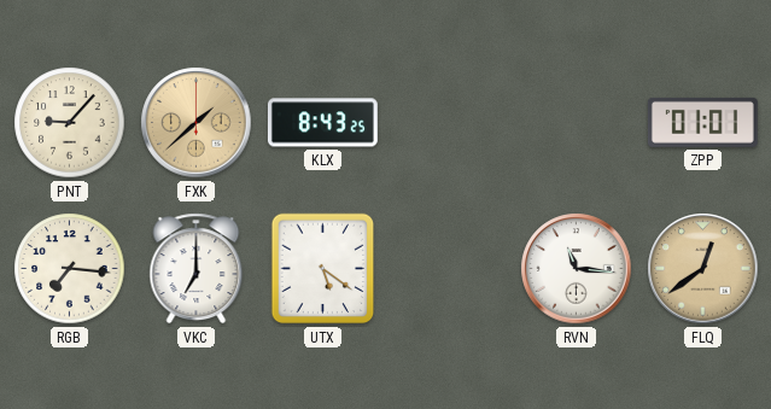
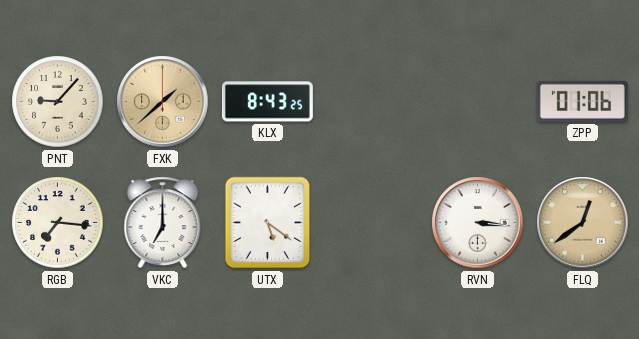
ZPP: 01:01 -> 01:06 (582, 101)
RVN: 11:16 -> 3:16 (478, 223)
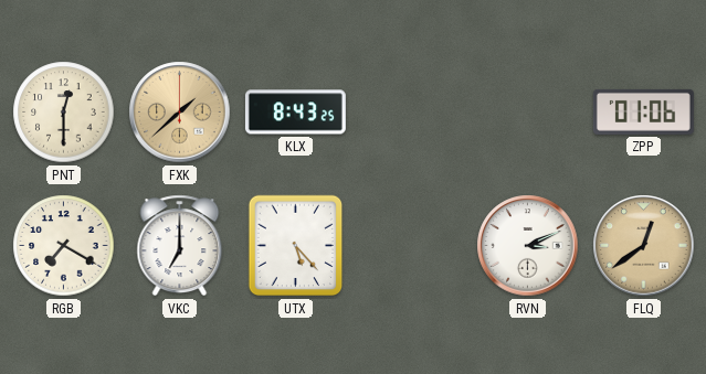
PNT: 9:07 -> 12:30 (64, 113)
RGB: 7:16 -> 7:20 (64, 246)
UTX: 5:21 -> 5:23 (296, 246)
RVN: 3:16 -> 3:11 (528, 246)
